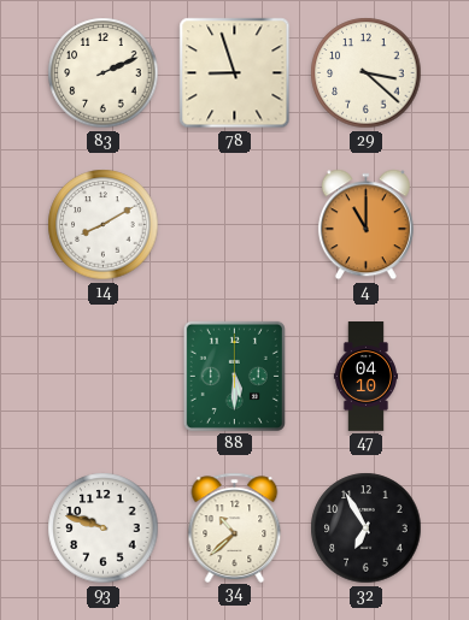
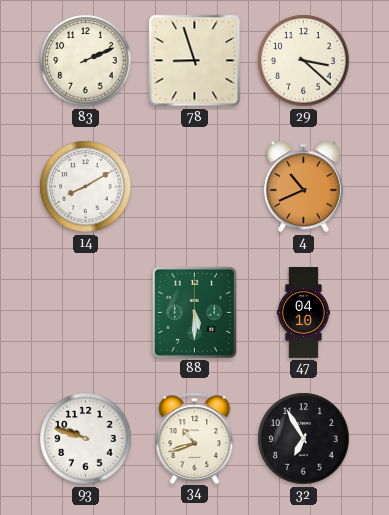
4: 11:00 -> 10:41 (303, 187)
34: 10:38 -> 10:42 (195, 438)
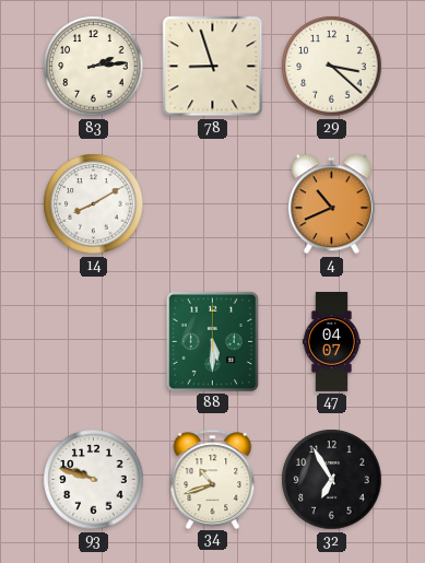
83: 2:11 -> 2:14 (94, 67)
47: 04:10 -> 04:07 (331, 342)
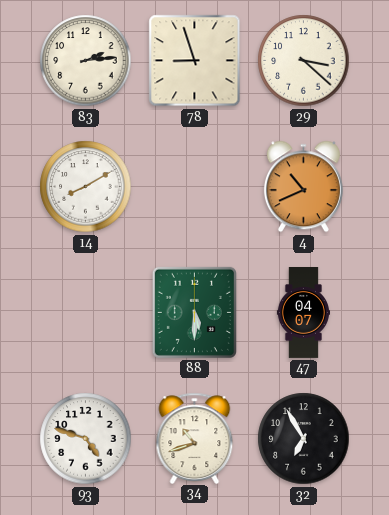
93: 9:48 -> 4:48 (86, 439)
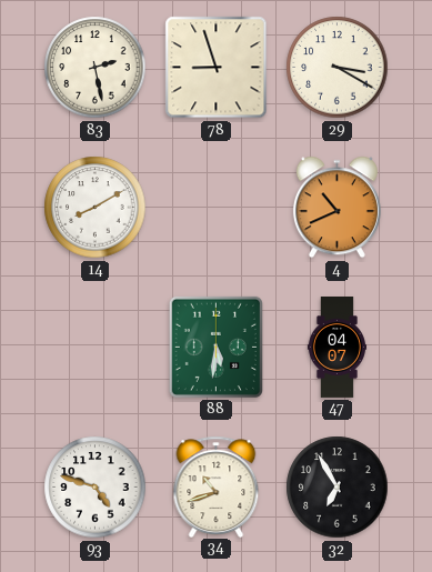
83: 2:14 -> 2:28 (96, 68)
29: 3:22 -> 3:20 (338, 68)
88: 5:30 -> 5:31 (215, 347)
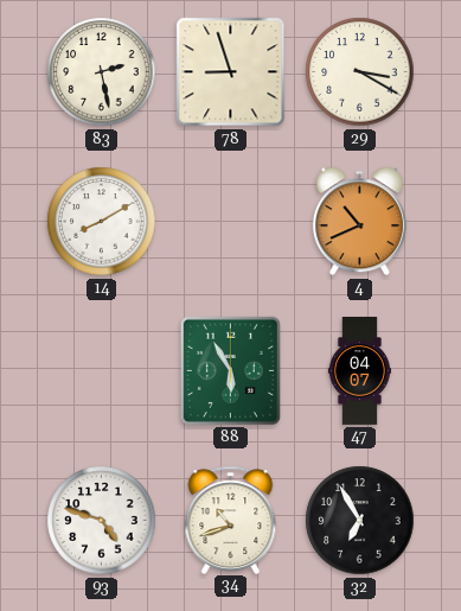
88: 5:31 -> 5:55 (230, 370)
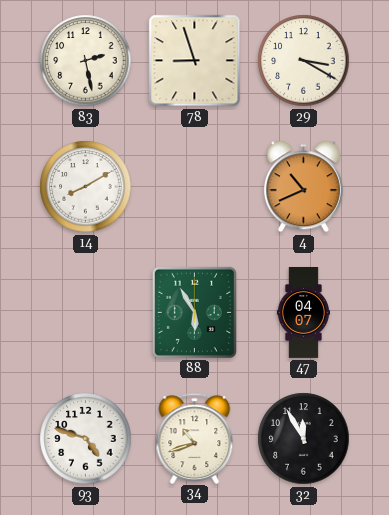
32: 6:55 -> 11:55 (304, 439)
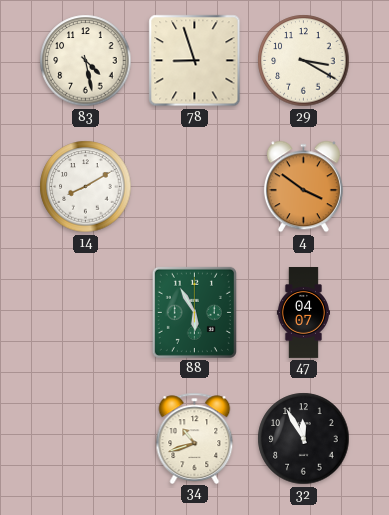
83: 2:28 -> 4:28 (86, 61)
4: 10:41 -> 3:51 (303, 187)
93: 4:48 -> none (86, 439)
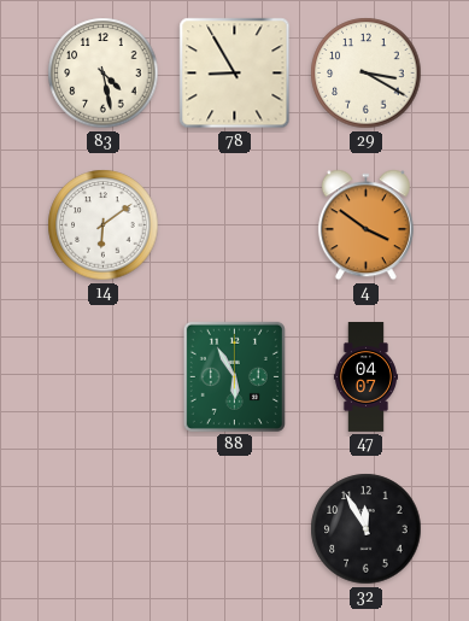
78: 8:57 -> 8:55 (235, 74)
14: 8:10 -> 6:09 (104, 225)
34: 10:42 -> none (195, 438)
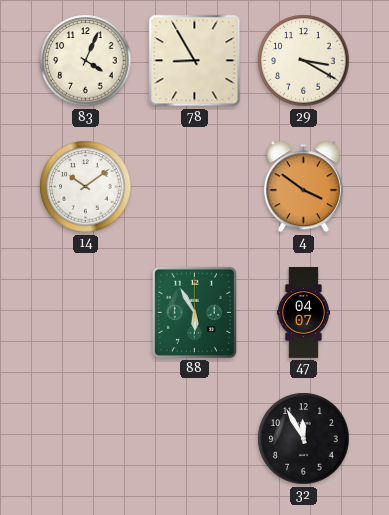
83: 4:28 -> 4:04 (86, 61)
14: 6:09 -> 10:09 (86, 187)
